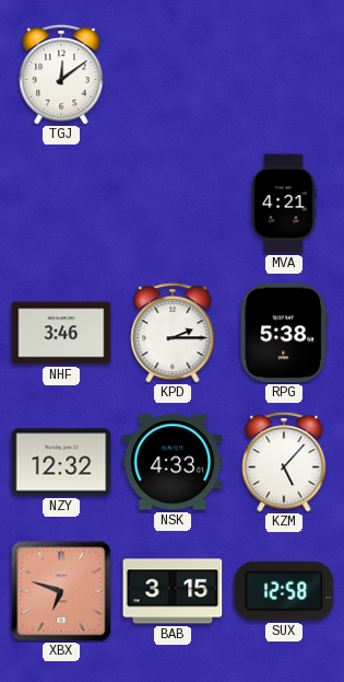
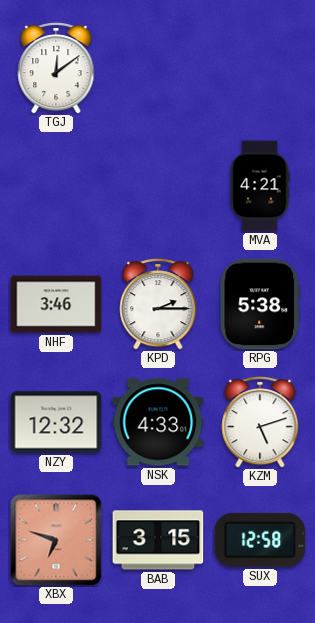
KZM: 5:07 -> 5:12 (260, 423)
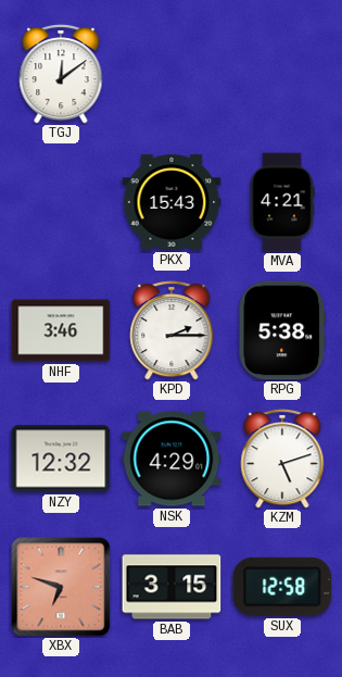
PKX: none -> 15:43 (172, 202)
NSK: 4:33 -> 4:29 (172, 459)
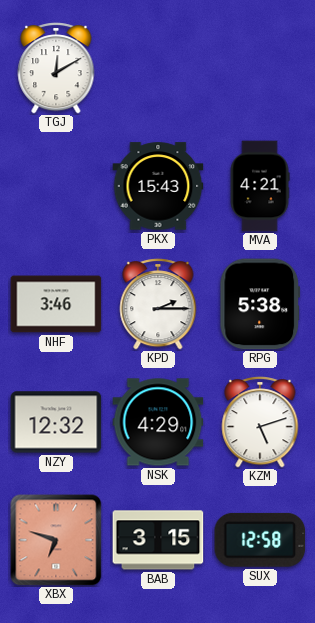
TGJ: 12:09 -> 12:10 (56, 69)
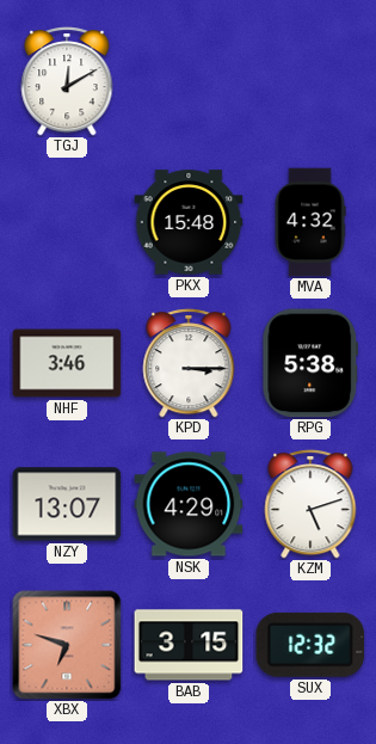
PKX: 15:43 -> 15:48 (189, 222)
MVA: 4:21 -> 4:32 (310, 222)
KPD: 2:15 -> 3:15 (189, 364)
NZY: 12:32 -> 13:07 (67, 504)
SUX: 12:58 -> 12:32 (310, 645)
